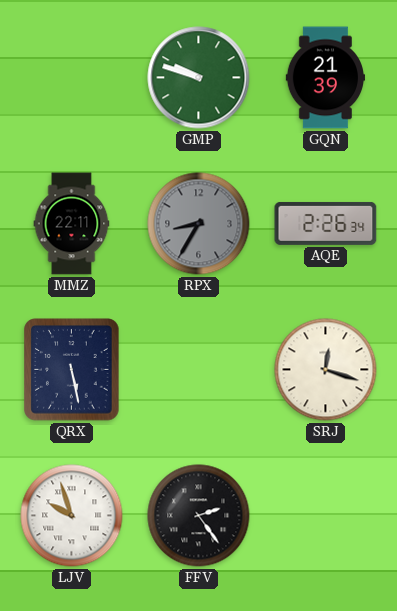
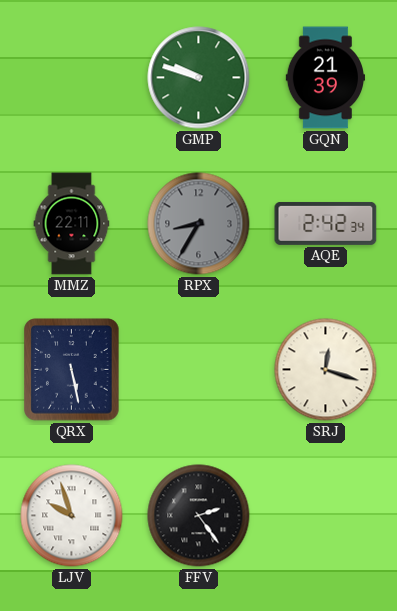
AQE: 2:26 -> 2:42 (326, 223)
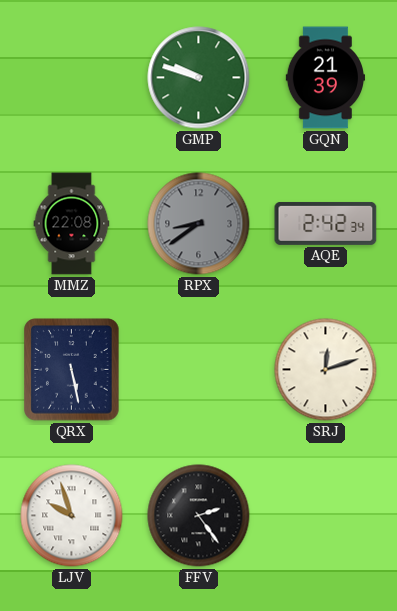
MMZ: 22:11 -> 22:08 (72, 224)
RPX: 8:35 -> 8:39 (199, 224)
SRJ: 12:18 -> 12:12 (326, 370)
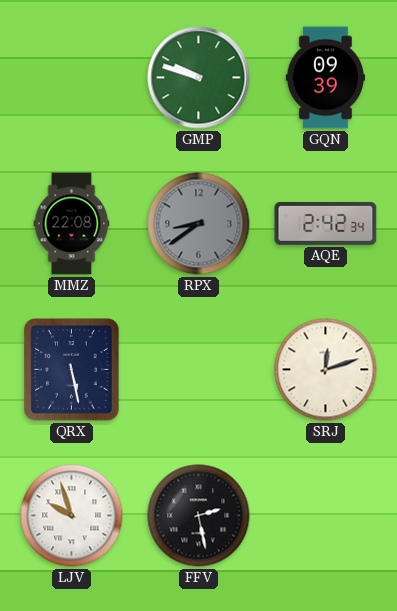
GQN: 21:39 -> 09:39 (326, 78)
FFV: 2:24 -> 2:28 (199, 516)
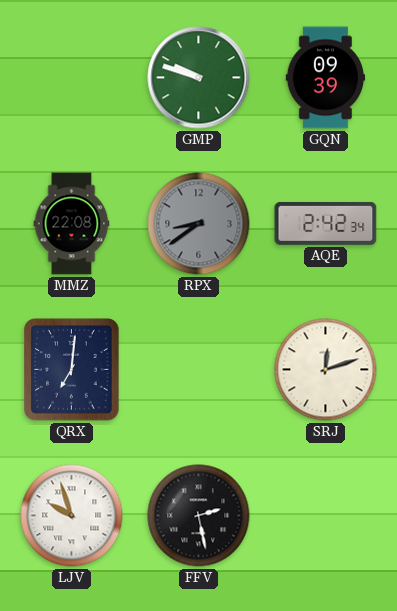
QRX: 5:28 -> 7:01 (72, 370)
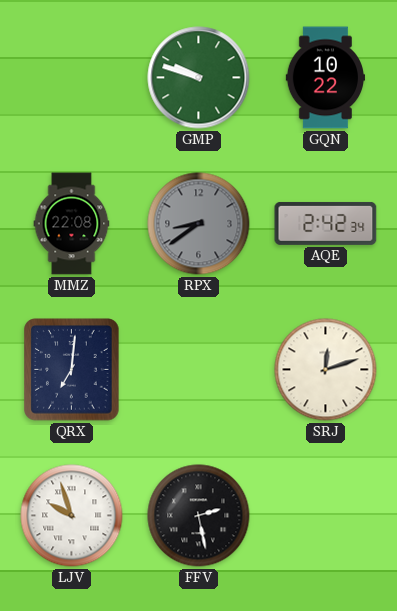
GQN: 09:39 -> 10:22 (326, 78)
